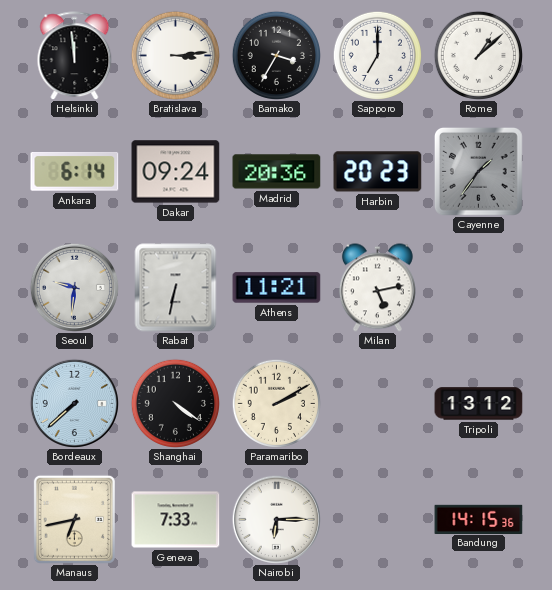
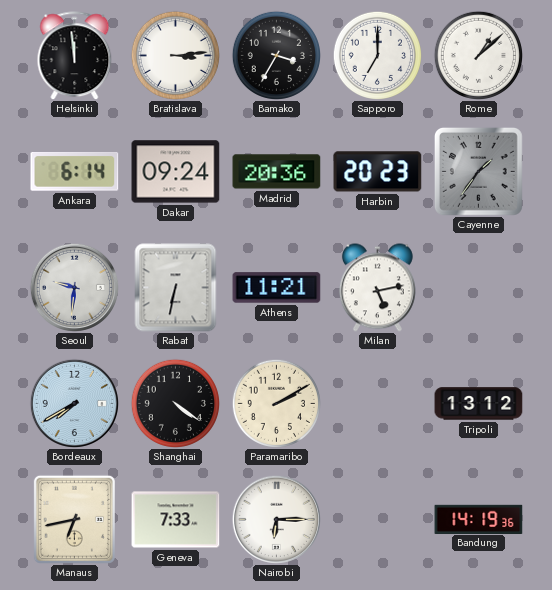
Bordeaux: 7:38 -> 7:40 (74, 403)
Bandung: 14:15 -> 14:19 (479, 519)
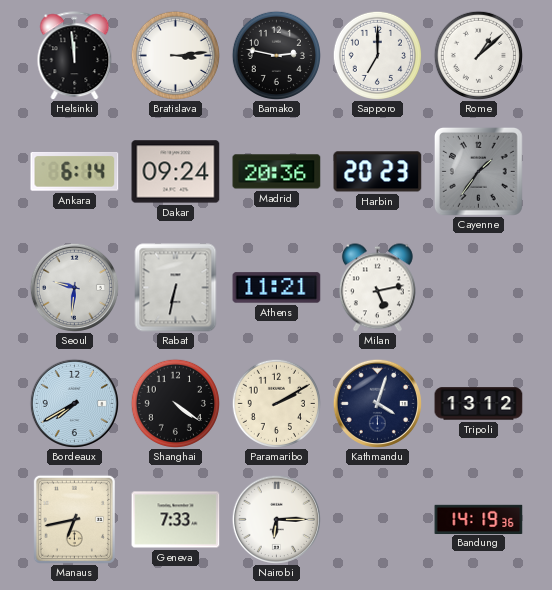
Bamako: 3:35 -> 2:47 (276, 55)
Kathmandu: none -> 4:03 (377, 403)
